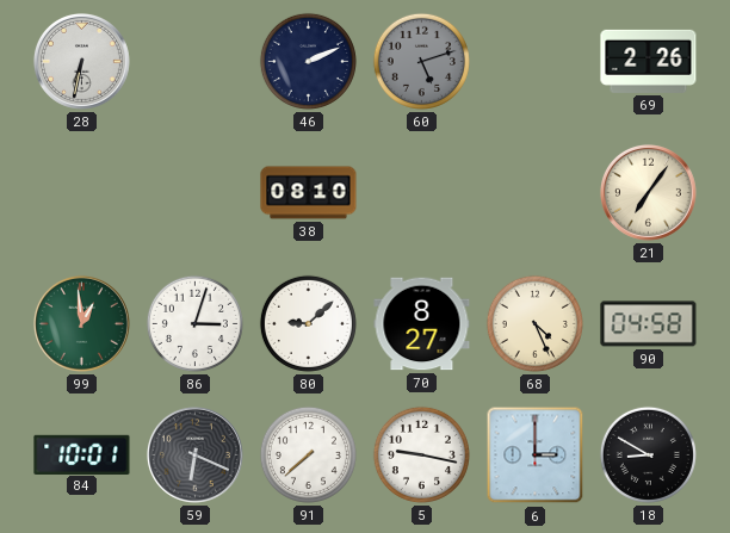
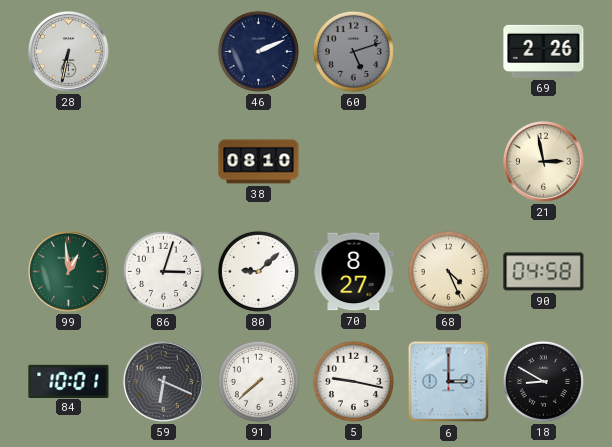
21: 7:06 -> 2:58 (543, 161)
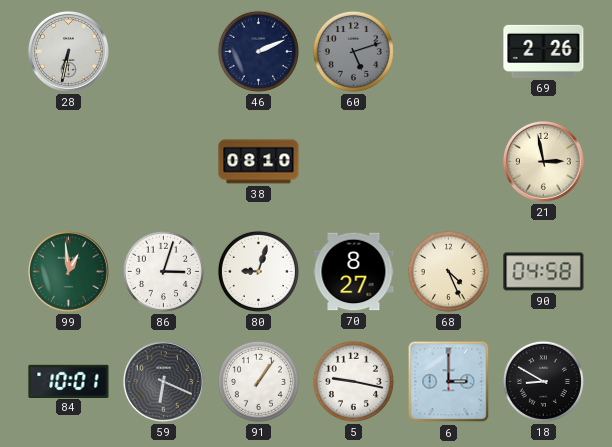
80: 9:08 -> 9:03 (258, 271)
91: 7:38 -> 1:06 (258, 381)
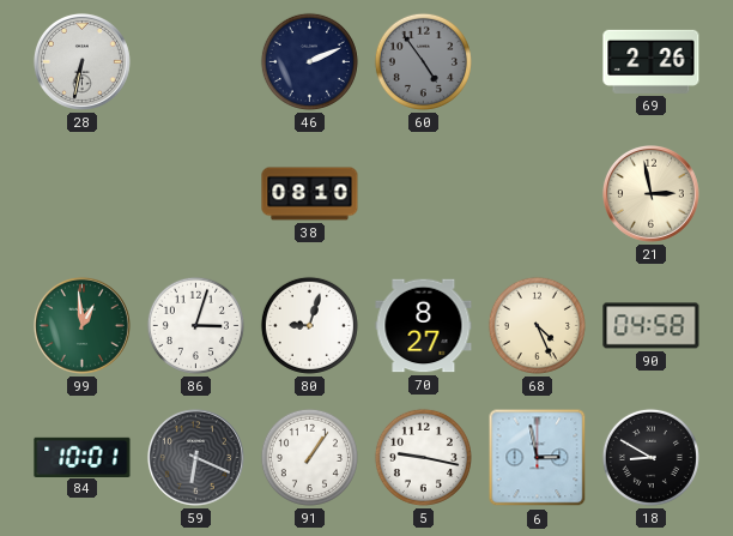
60: 5:12 -> 4:54 (423, 61)
6: 3:00 -> 2:58 (538, 458)
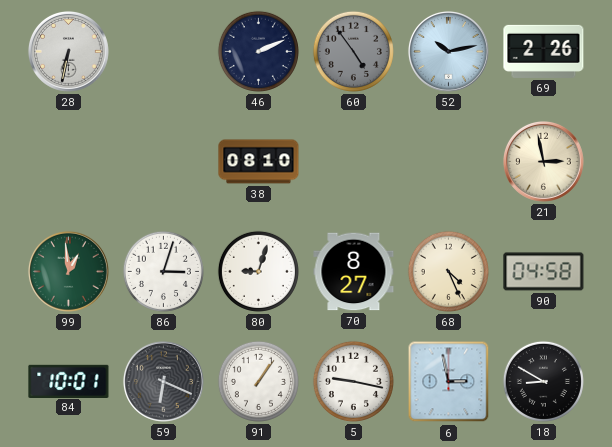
52: none -> 10:13 (448, 51)
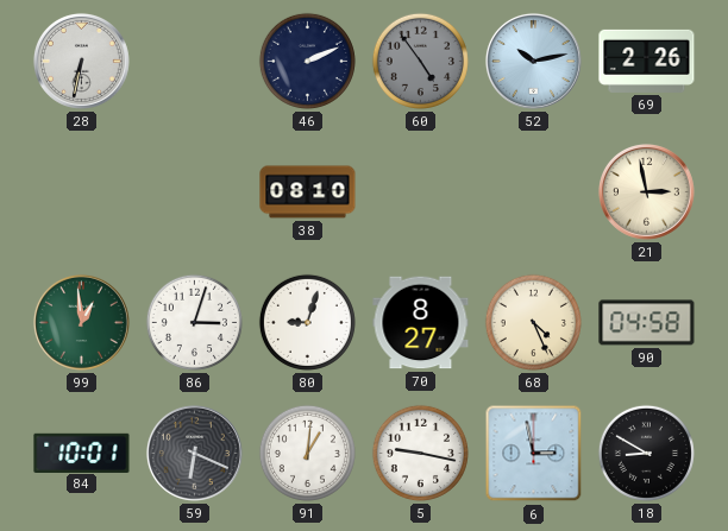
91: 1:06 -> 1:01 (307, 453)
